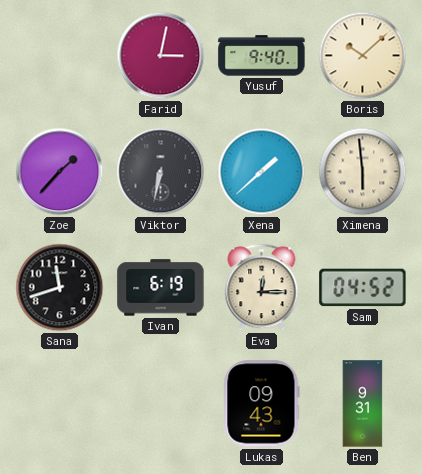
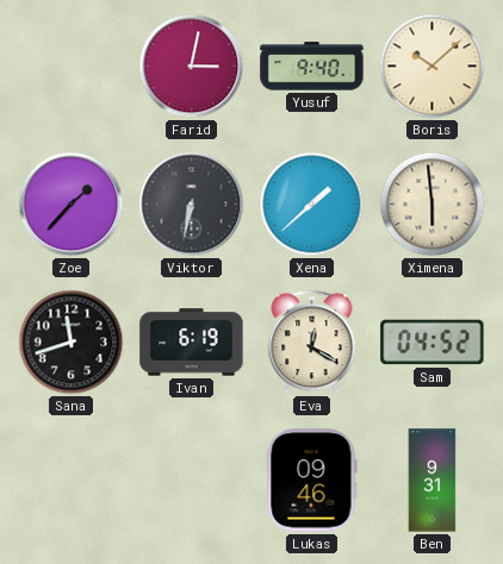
Eva: 12:15 -> 12:20 (312, 343)
Lukas: 09:43 -> 09:46 (312, 481)
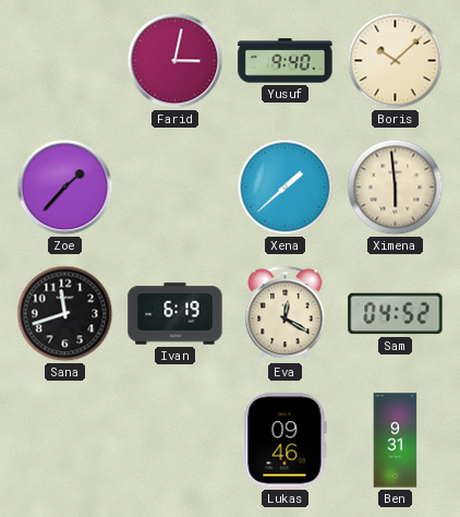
Viktor: 6:32 -> none (192, 205)
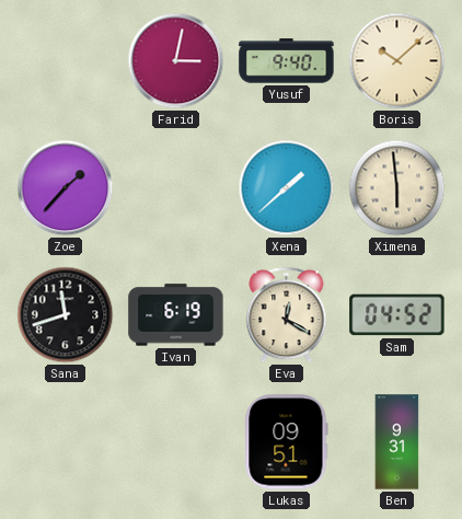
Lukas: 09:46 -> 09:51 (287, 442)
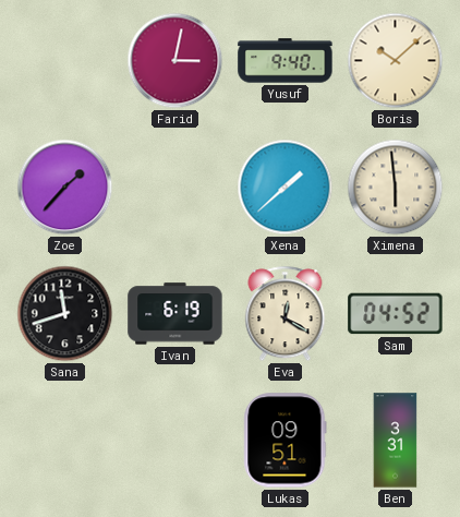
Ben: 9:31 -> 3:31 (396, 441)
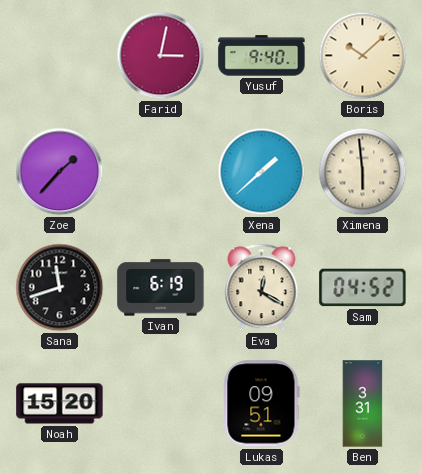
Noah: none -> 15:20 (60, 404)
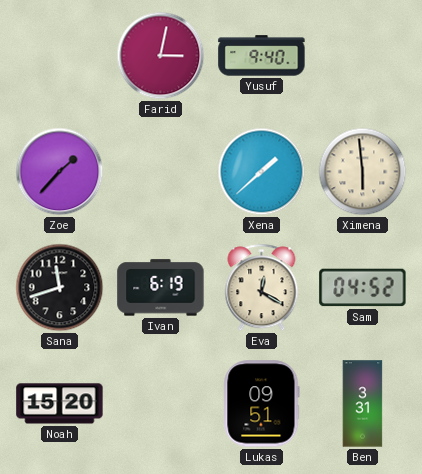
Boris: 10:08 -> none (363, 56)
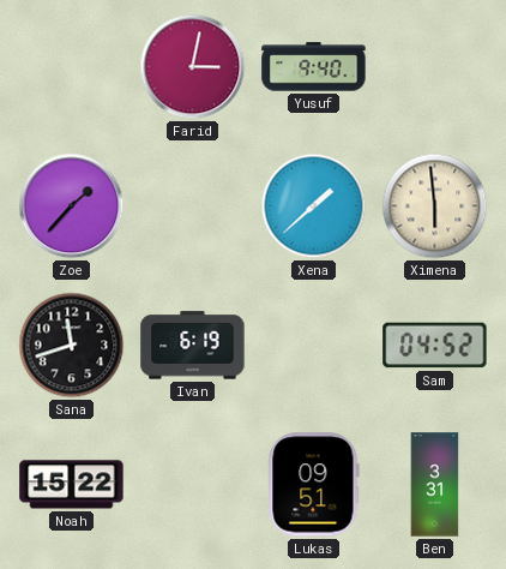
Eva: 12:20 -> none (262, 288)
Noah: 15:20 -> 15:22 (72, 485)
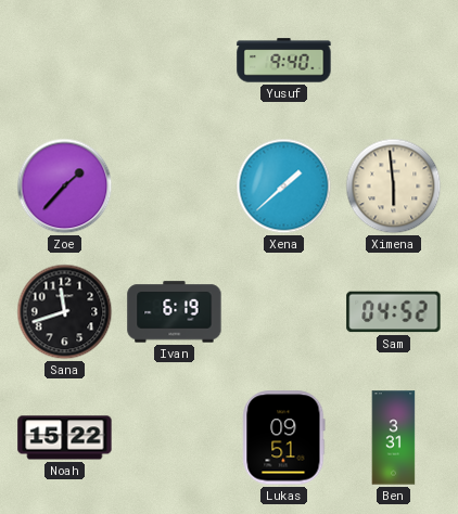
Farid: 3:02 -> none (193, 67)
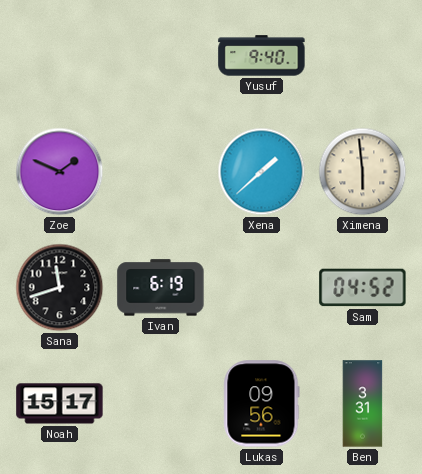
Zoe: 1:37 -> 1:49 (60, 172)
Noah: 15:22 -> 15:17 (60, 404)
Lukas: 09:51 -> 09:56 (262, 404)
